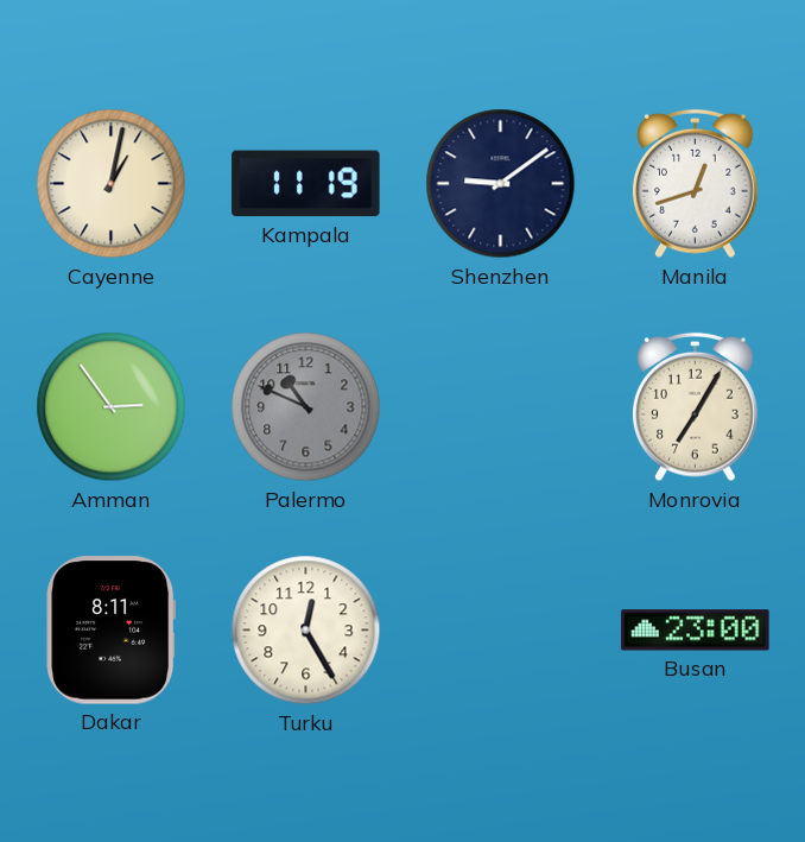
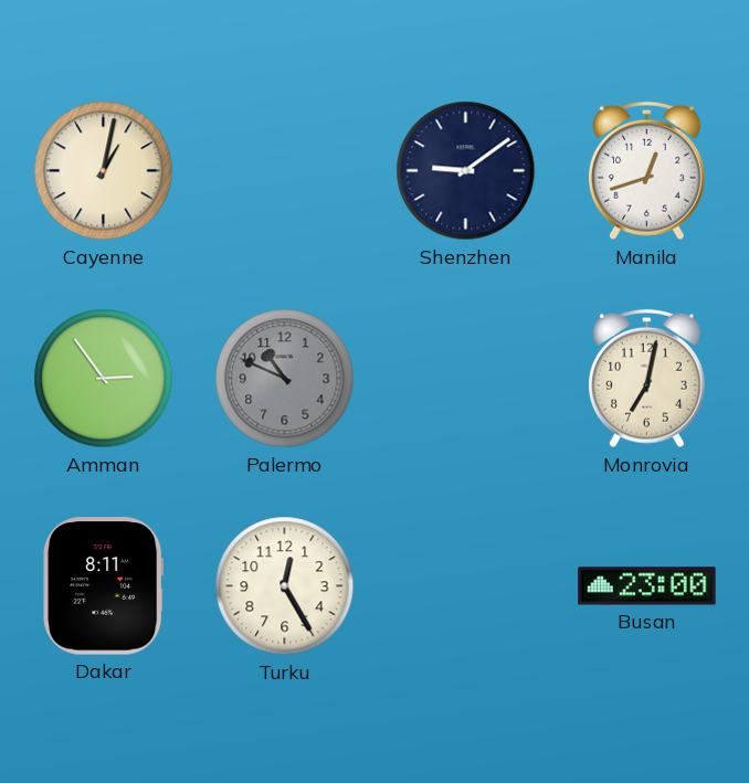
Kampala: 11:19 -> none (306, 184)
Monrovia: 7:05 -> 7:02 (647, 379)
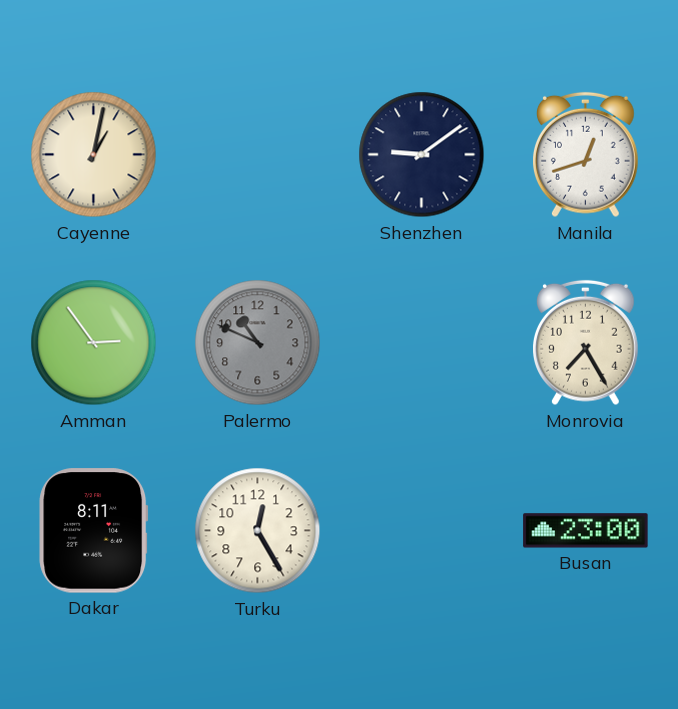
Monrovia: 7:02 -> 7:25 (586, 343)
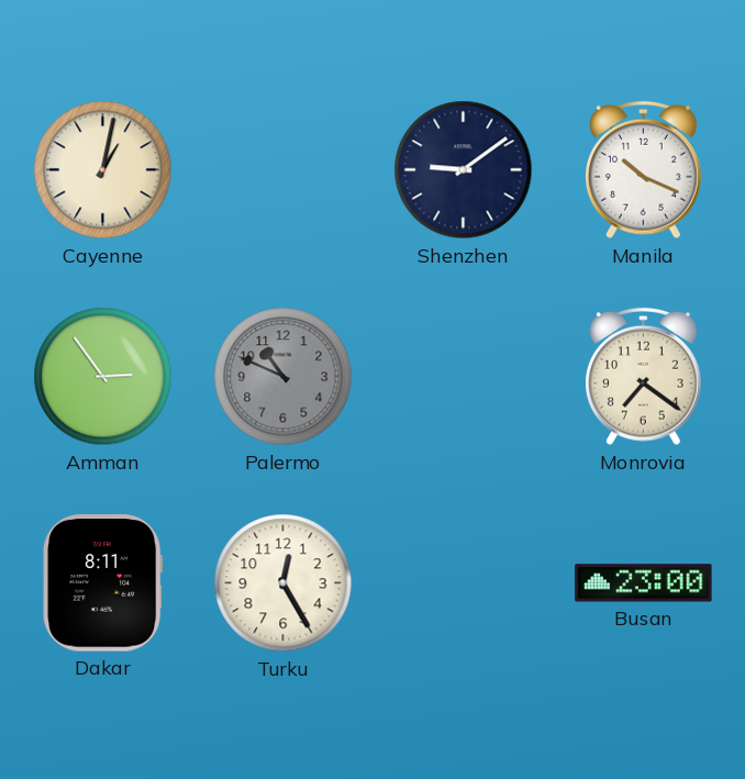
Manila: 12:42 -> 10:19 (644, 170)
Monrovia: 7:25 -> 7:21 (644, 377)
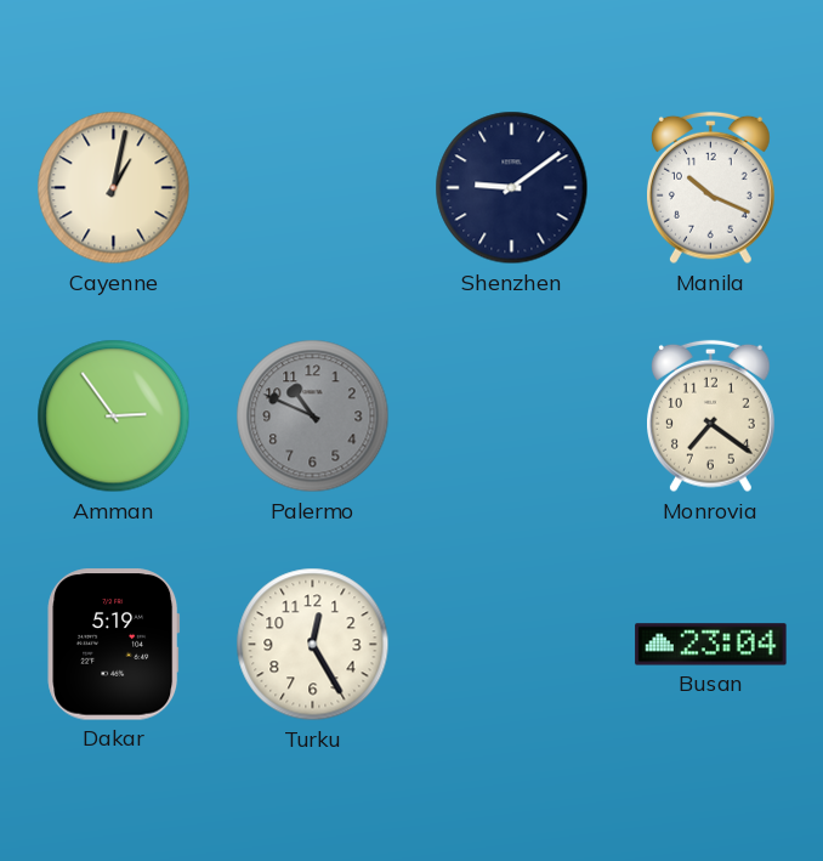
Dakar: 8:11 -> 5:19 (114, 645)
Busan: 23:00 -> 23:04 (711, 645)
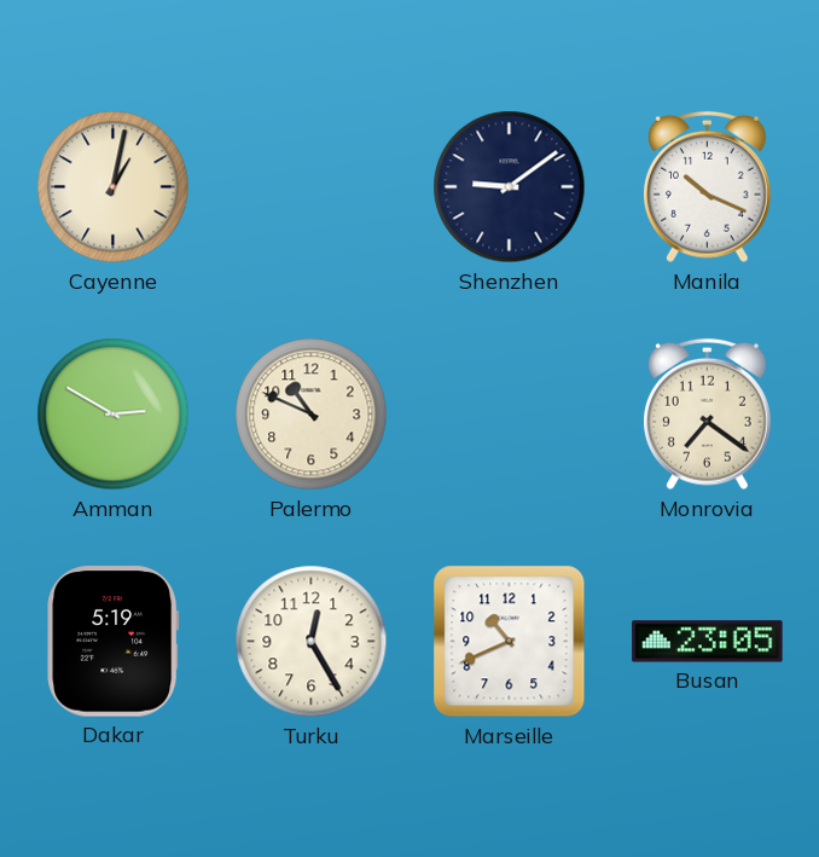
Amman: 2:54 -> 2:50 (114, 415)
Palermo dial: grey -> cream (312, 415)
Marseille: none -> 10:41 (510, 642)
Busan: 23:04 -> 23:05 (708, 642)
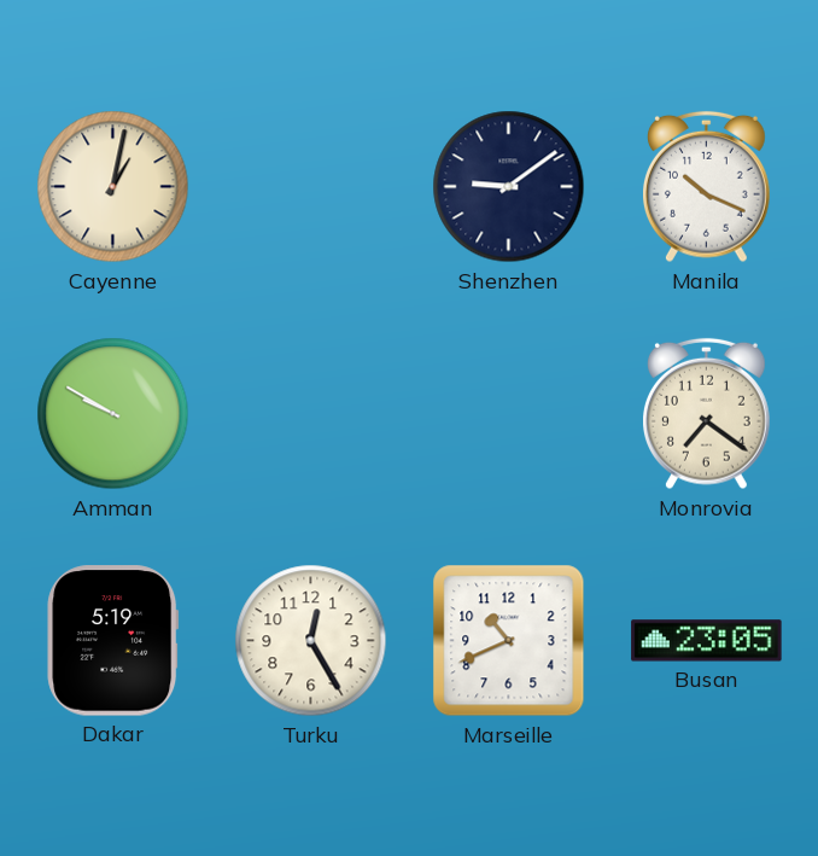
Amman: 2:50 -> 9:50 (113, 414)
Palermo: 10:49 -> none (312, 415)
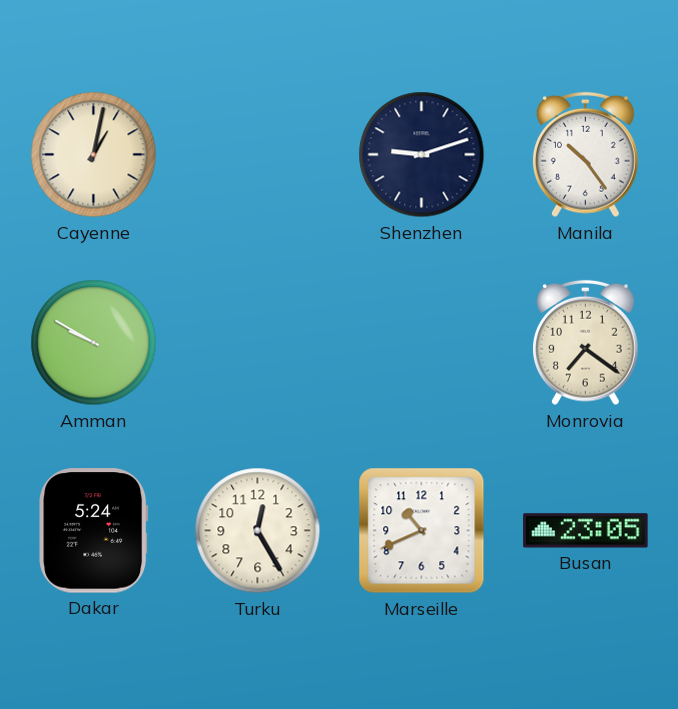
Shenzhen: 9:09 -> 9:12 (422, 155)
Manila: 10:19 -> 10:24 (586, 155)
Dakar: 5:19 -> 5:24 (94, 531)
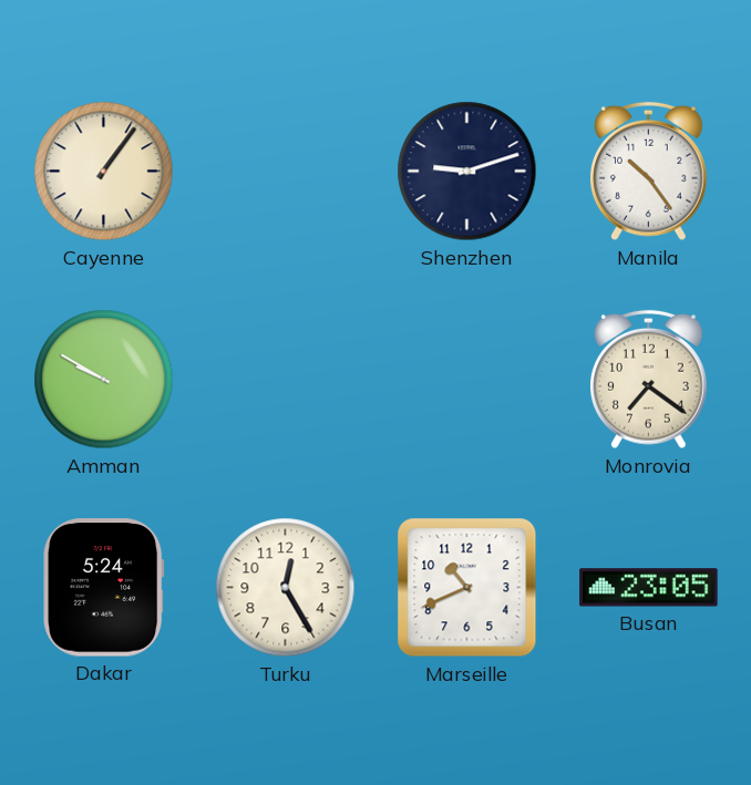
Cayenne: 1:02 -> 1:06 (104, 172)
